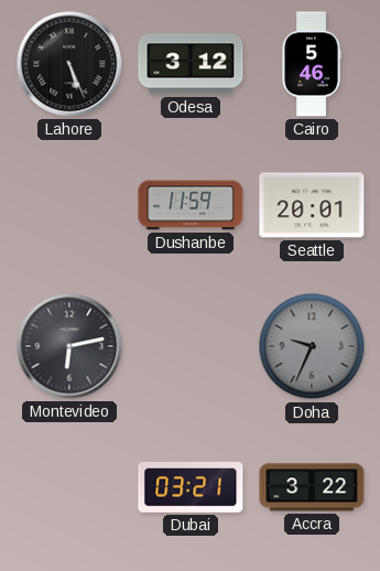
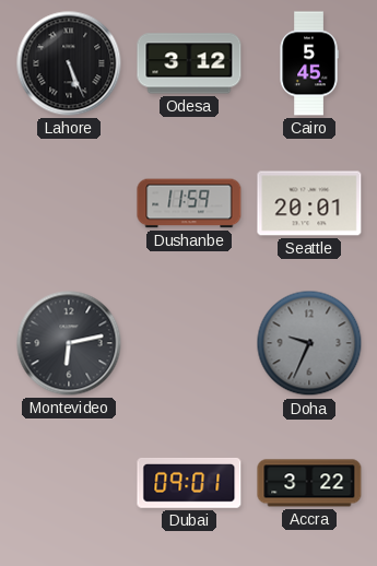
Cairo: 5:46 -> 5:45 (309, 63)
Dubai: 03:21 -> 09:01 (189, 483)
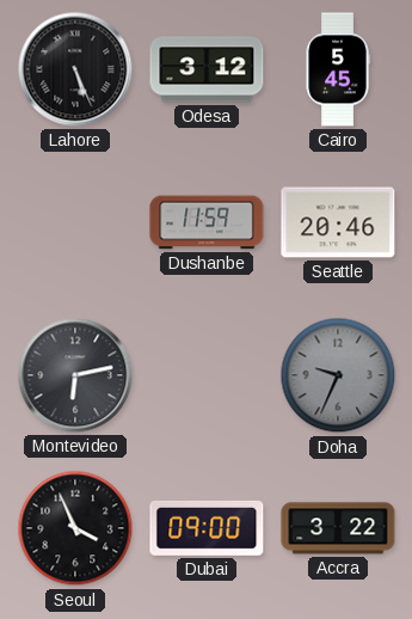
Seattle: 20:01 -> 20:46 (338, 222)
Seoul: none -> 3:56 (75, 528)
Dubai: 09:01 -> 09:00 (207, 528)
